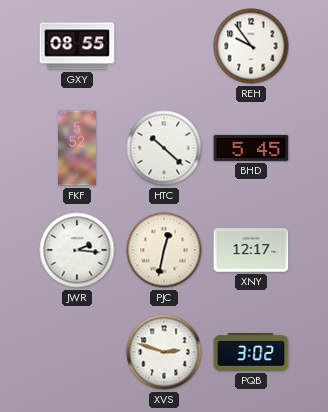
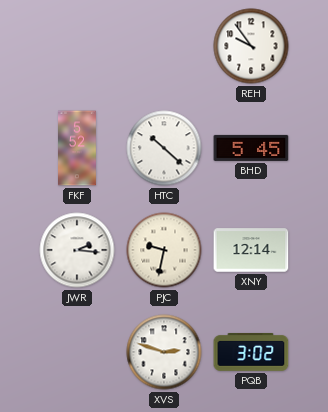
GXY: 08:55 -> none (77, 46)
PJC: 12:32 -> 9:32 (164, 250)
XNY: 12:17 -> 12:14 (251, 250)
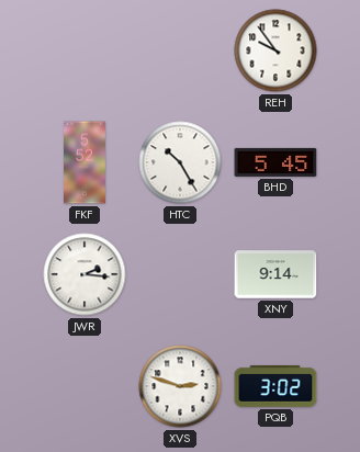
HTC: 10:22 -> 10:25 (180, 162)
PJC: 9:32 -> none (164, 250)
XNY: 12:14 -> 9:14 (275, 274)
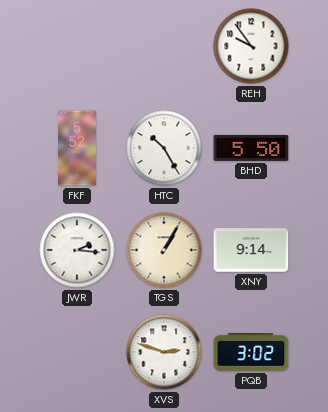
BHD: 5:45 -> 5:50 (251, 148)
TGS: none -> 1:05 (164, 250)
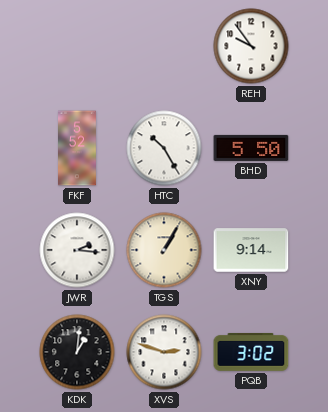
KDK: none -> 1:01 (77, 352)
